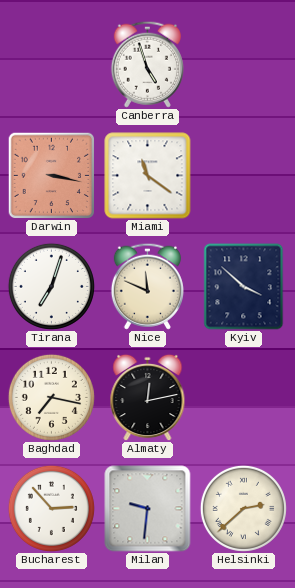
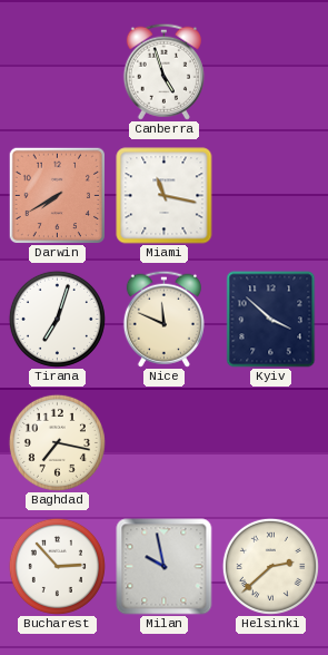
Darwin: 3:17 -> 7:40 (57, 195)
Miami: 11:21 -> 11:17 (165, 196)
Almaty: 12:13 -> none (148, 397)
Milan: 9:31 -> 9:58 (165, 567)
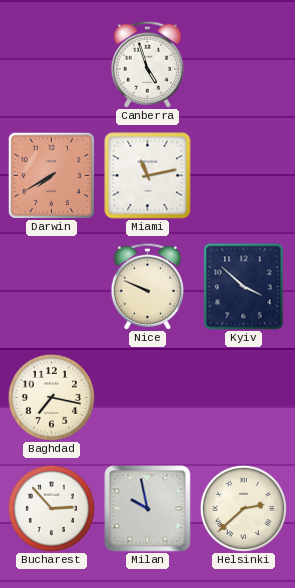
Miami: 11:17 -> 11:13 (148, 176)
Tirana: 7:03 -> none (57, 319)
Nice: 11:49 -> 9:49 (147, 286)
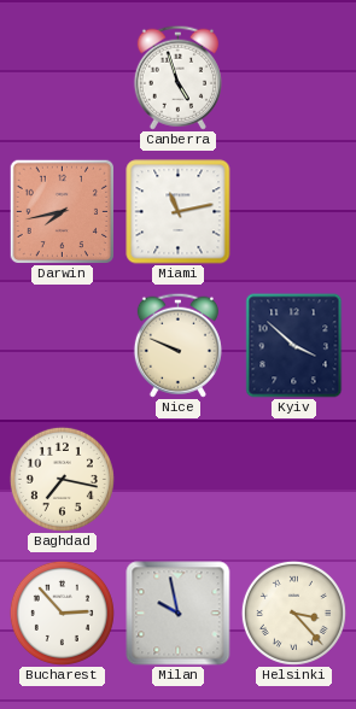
Darwin: 7:40 -> 7:43 (62, 211)
Helsinki: 2:38 -> 3:23 (293, 613)
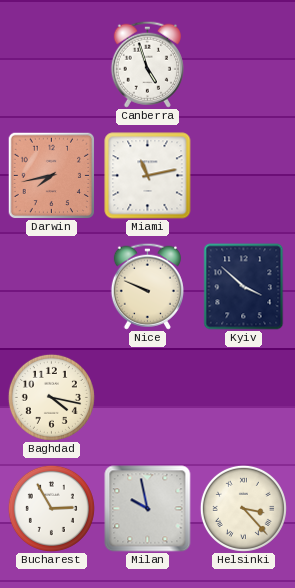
Baghdad: 7:17 -> 4:17 (51, 397)
Bucharest: 2:53 -> 2:55 (51, 508)
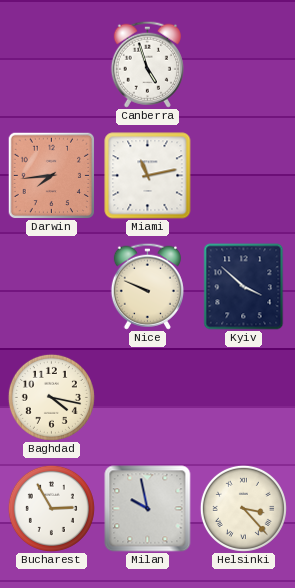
Darwin: 7:43 -> 7:44 (51, 175)
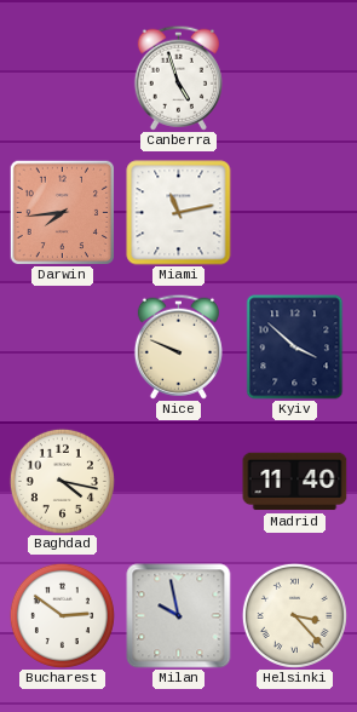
Madrid: none -> 11:40 (295, 482)
Bucharest: 2:55 -> 2:51 (62, 615)
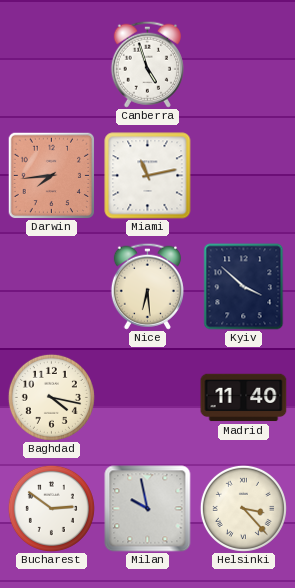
Nice: 9:49 -> 6:29 (147, 286)
